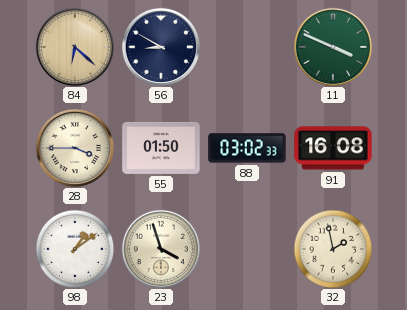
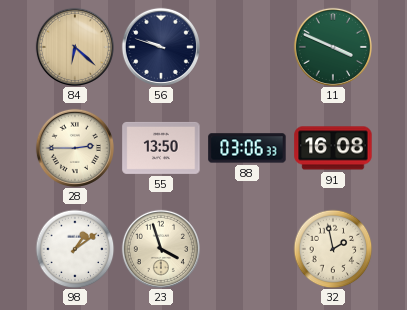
56: 8:50 -> 9:48 (161, 47)
28: 3:45 -> 2:45 (75, 148)
55: 01:50 -> 13:50 (161, 148)
88: 03:02 -> 03:06 (247, 148)
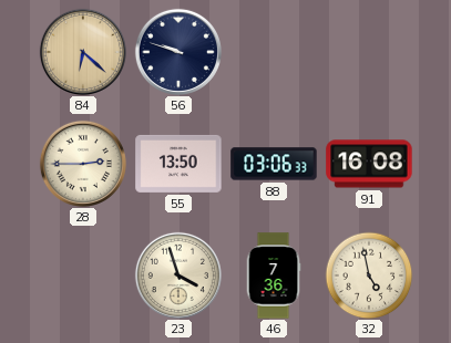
11: 3:49 -> none (333, 47)
98: 1:09 -> none (75, 249)
46: none -> 7:36 (274, 276)
32: 1:58 -> 4:58 (369, 276)
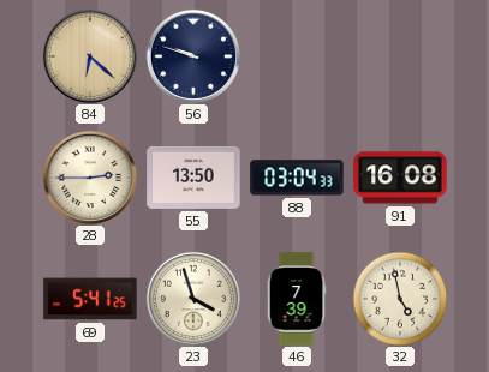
88: 03:06 -> 03:04 (297, 178)
69: none -> 5:41 (90, 299)
46: 7:36 -> 7:39 (297, 299)
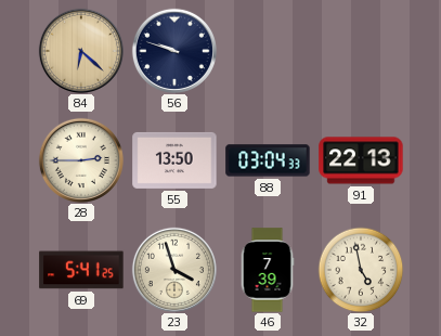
91: 16:08 -> 22:13 (361, 160)
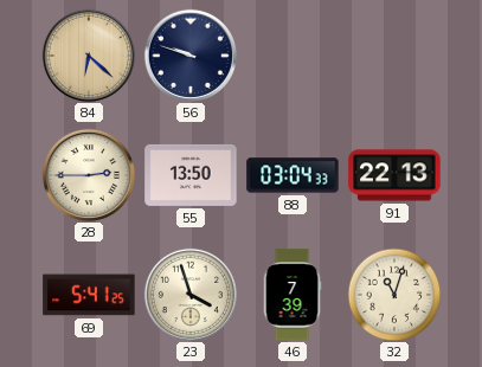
32: 4:58 -> 11:03 (394, 295)
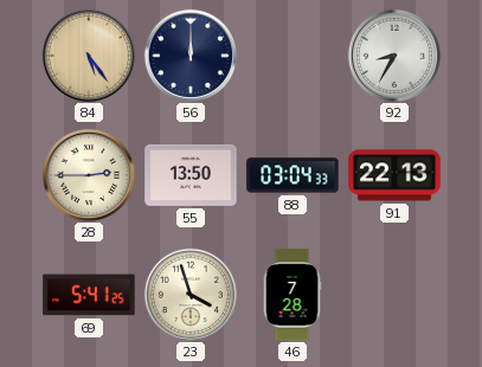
84: 6:22 -> 5:24 (89, 56)
56: 9:48 -> 12:00 (191, 56)
92: none -> 8:35 (394, 56)
46: 7:39 -> 7:28 (293, 295)
32: 11:03 -> none (394, 295)
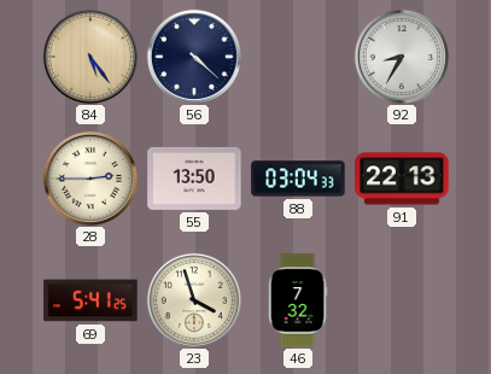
56: 12:00 -> 4:22 (194, 57)
46: 7:28 -> 7:32 (298, 300)
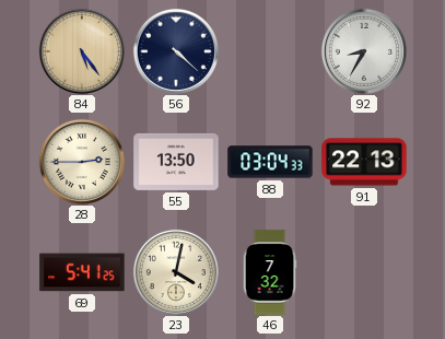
23: 3:57 -> 4:02 (176, 272)
